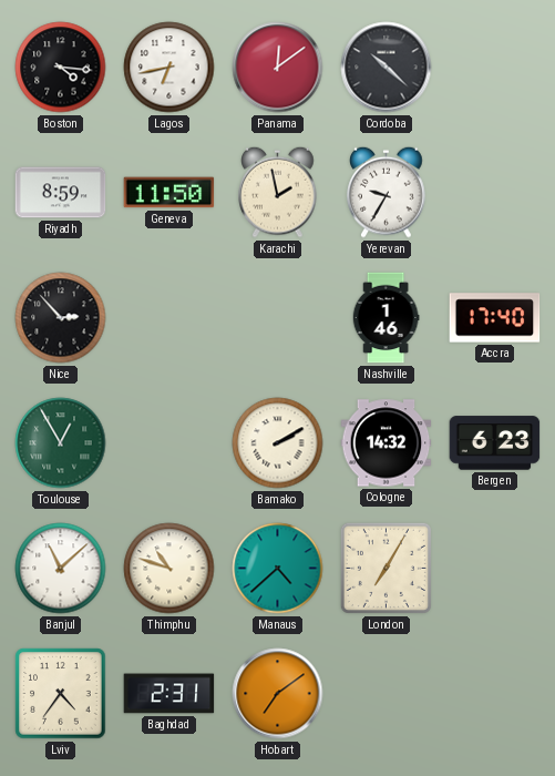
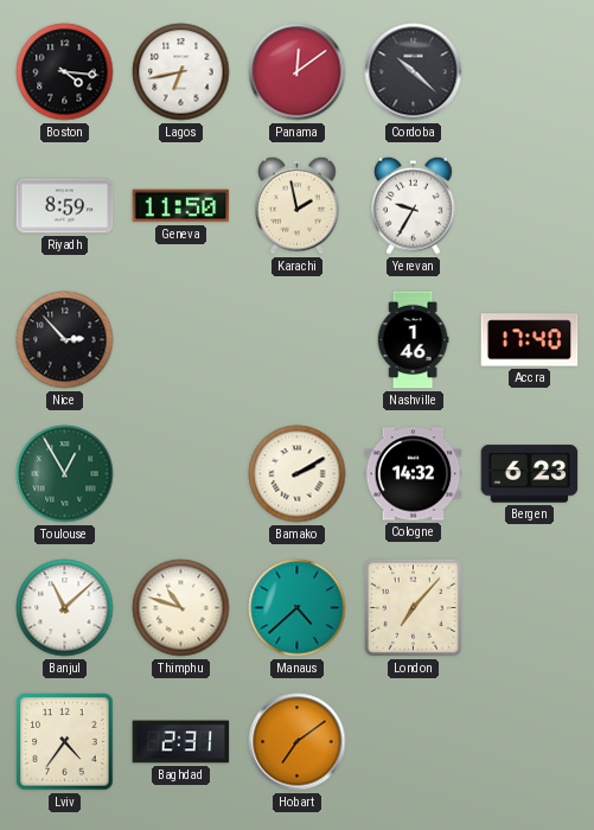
London: 7:05 -> 7:07 (413, 607)
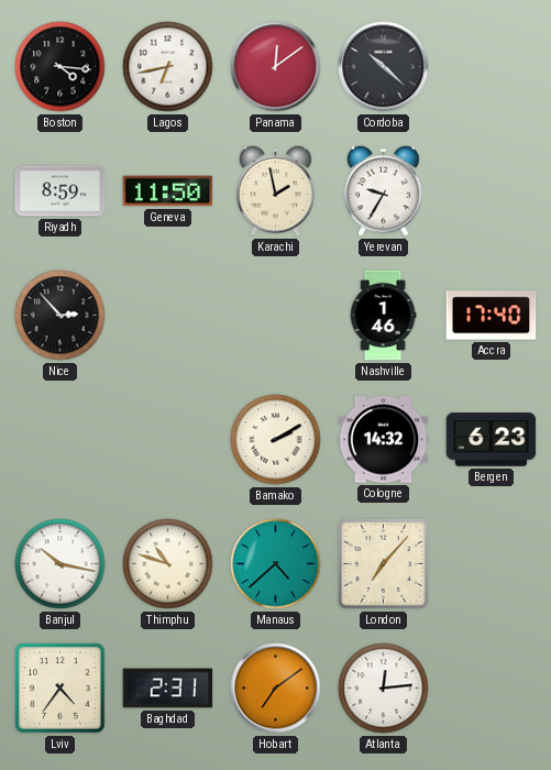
Toulouse: 12:55 -> none (65, 474)
Banjul: 11:08 -> 10:17 (60, 564)
Atlanta: none -> 12:14 (384, 689)
